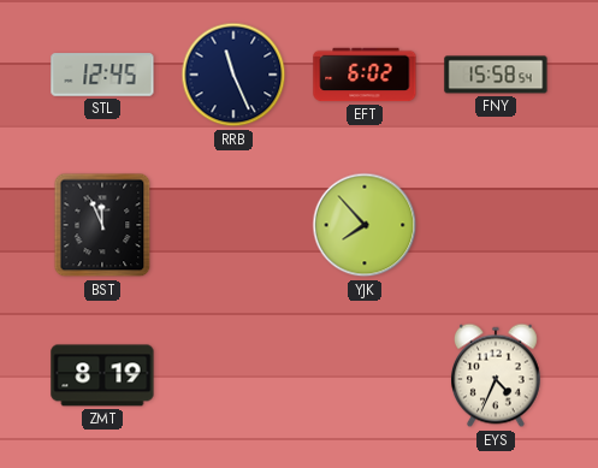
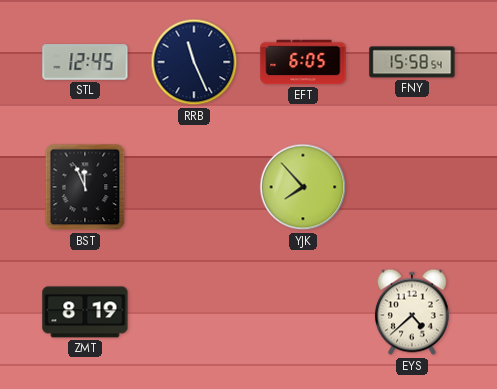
EFT: 6:02 -> 6:05 (303, 62)
EYS: 4:34 -> 4:38 (412, 312)
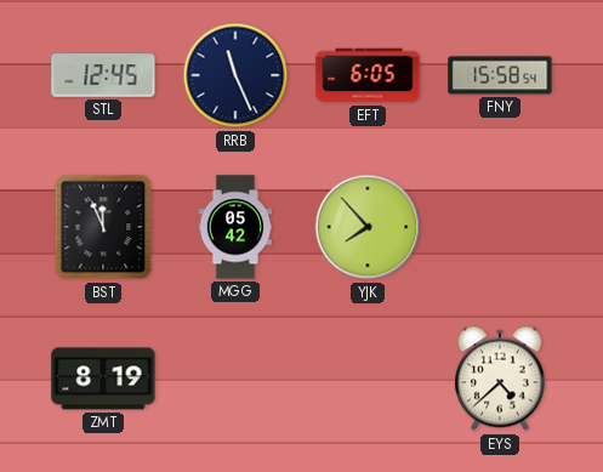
MGG: none -> 05:42 (235, 227)
